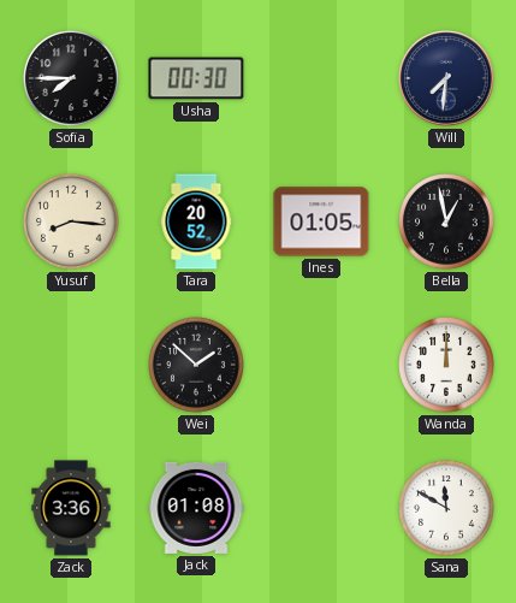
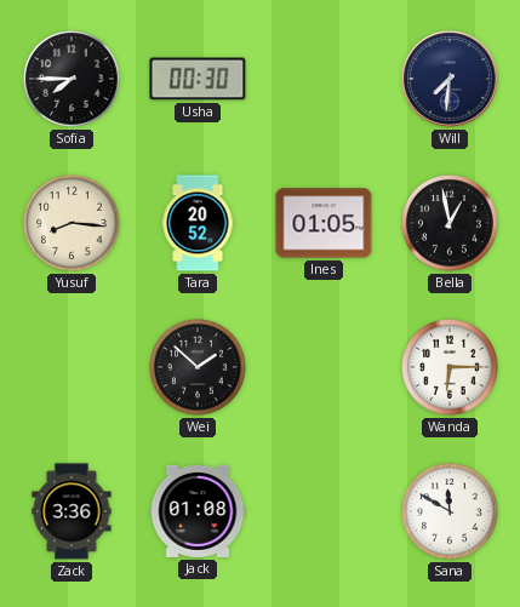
Wanda: 12:00 -> 6:15 (451, 368)
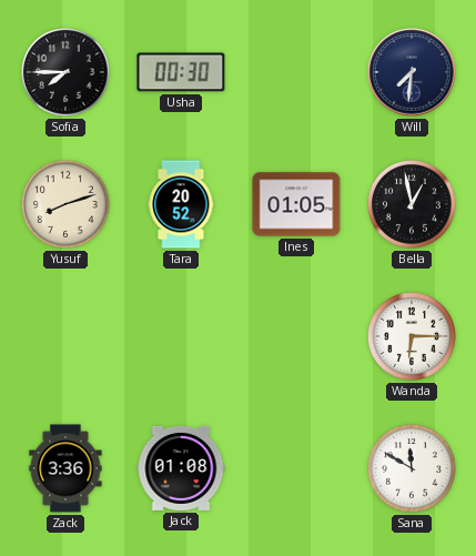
Yusuf: 8:16 -> 8:12 (67, 205)
Wei: 1:52 -> none (199, 368)
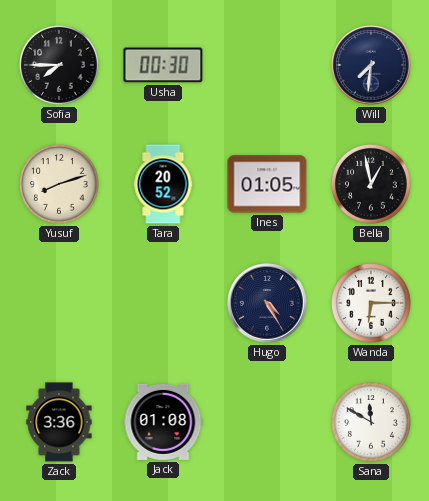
Hugo: none -> 4:25 (267, 303)
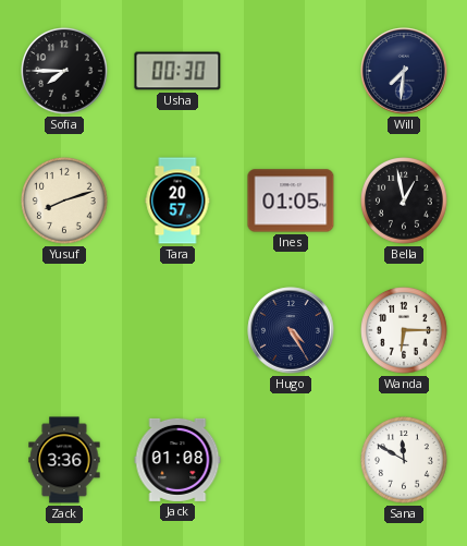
Tara: 20:52 -> 20:57 (177, 201)
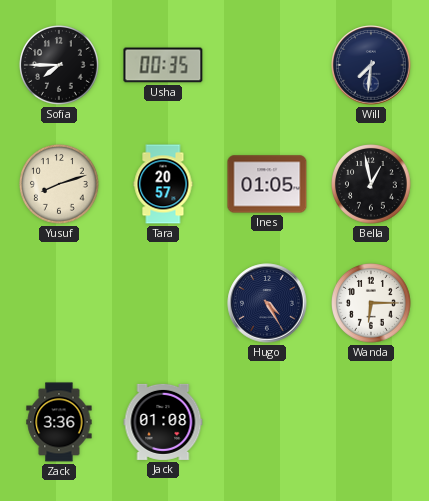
Usha: 00:30 -> 00:35 (163, 65)
Sana: 11:50 -> none (405, 461)
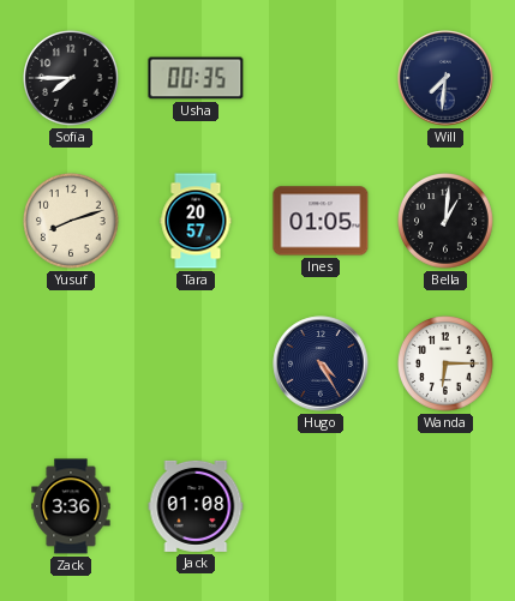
Bella: 12:58 -> 1:01 (447, 222)
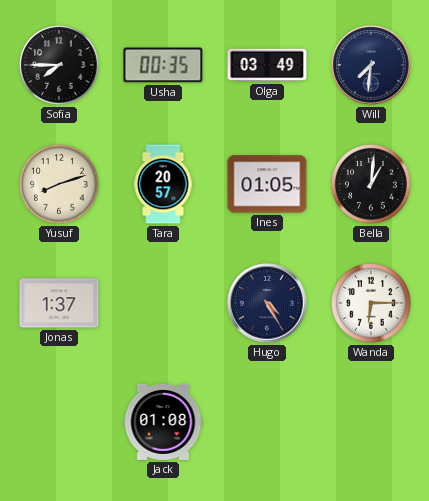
Olga: none -> 03:49 (267, 65)
Jonas: none -> 1:37 (59, 303)
Zack: 3:36 -> none (71, 506)
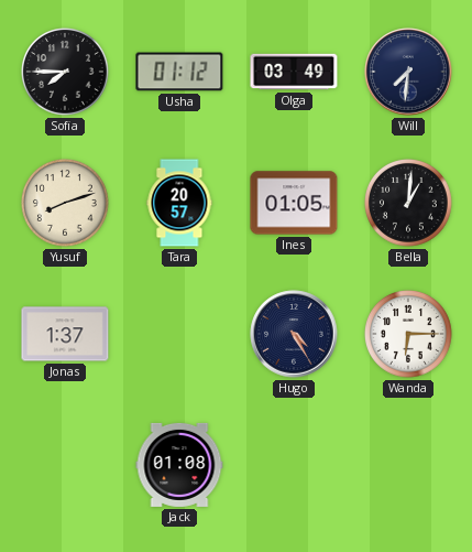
Usha: 00:35 -> 01:12 (179, 72)
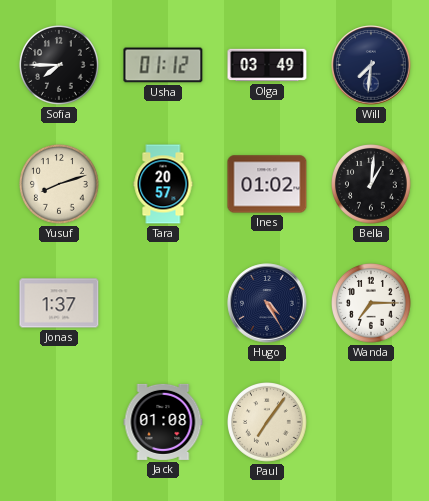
Ines: 01:05 -> 01:02 (267, 184)
Wanda: 6:15 -> 7:15 (372, 304)
Paul: none -> 7:06 (268, 423)
